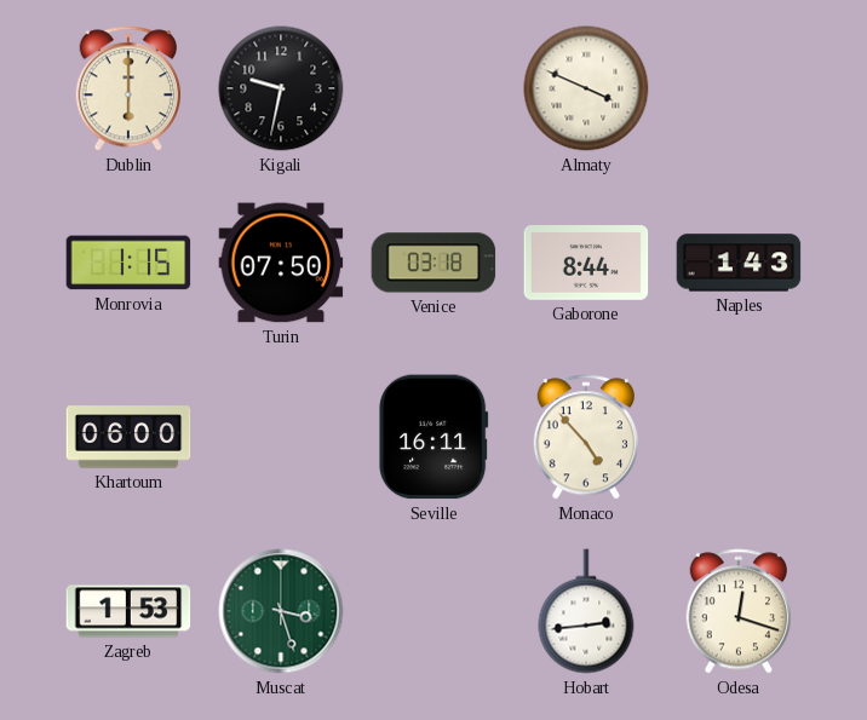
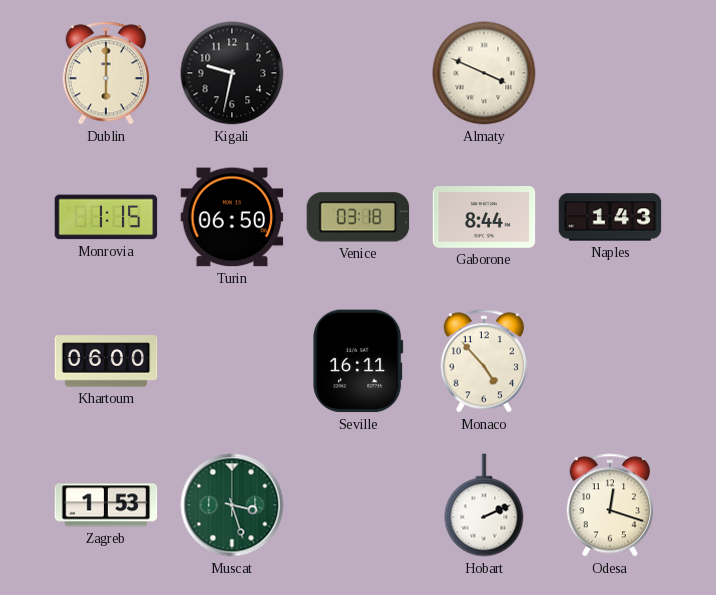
Turin: 07:50 -> 06:50 (232, 217)
Hobart: 2:44 -> 2:11 (484, 505)
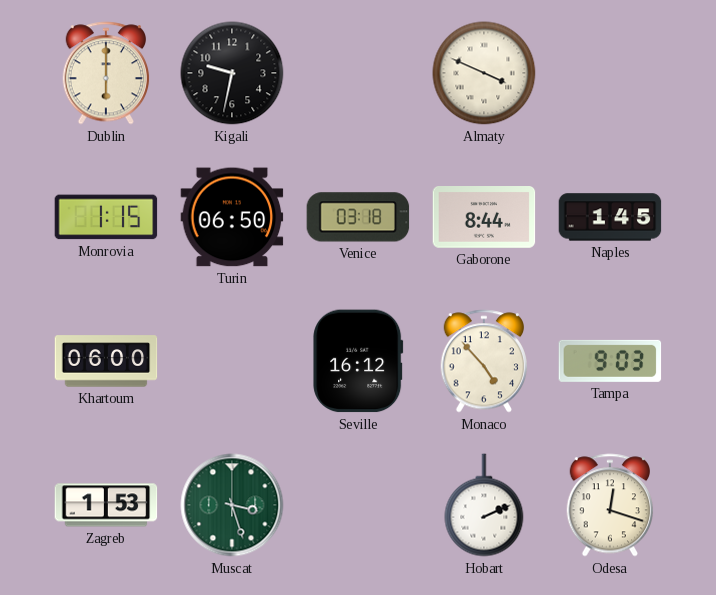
Naples: 1:43 -> 1:45 (610, 217)
Seville: 16:11 -> 16:12 (358, 361)
Tampa: none -> 9:03 (610, 361)
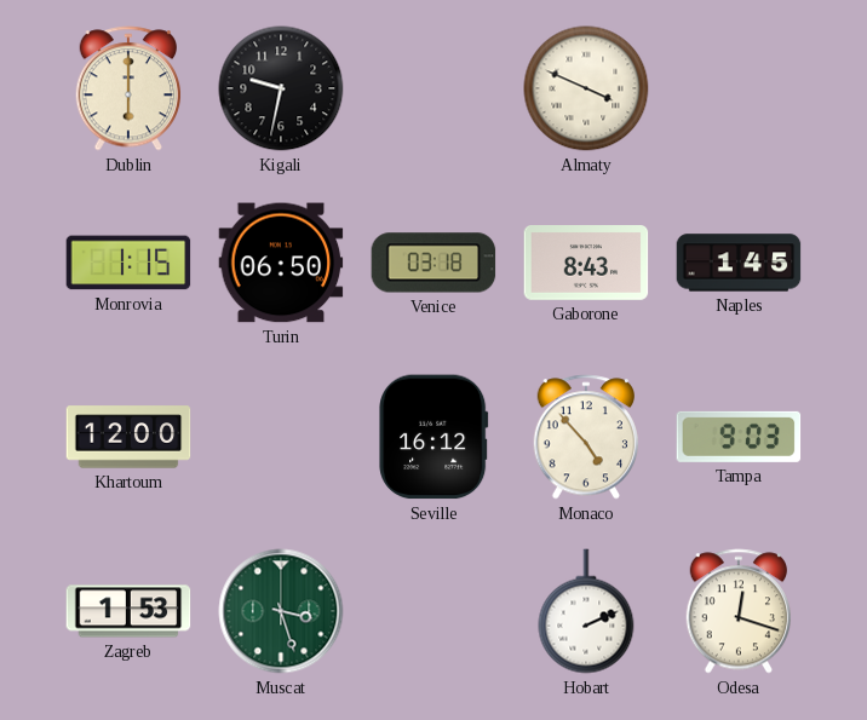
Gaborone: 8:44 -> 8:43 (586, 264)
Khartoum: 06:00 -> 12:00 (128, 437)
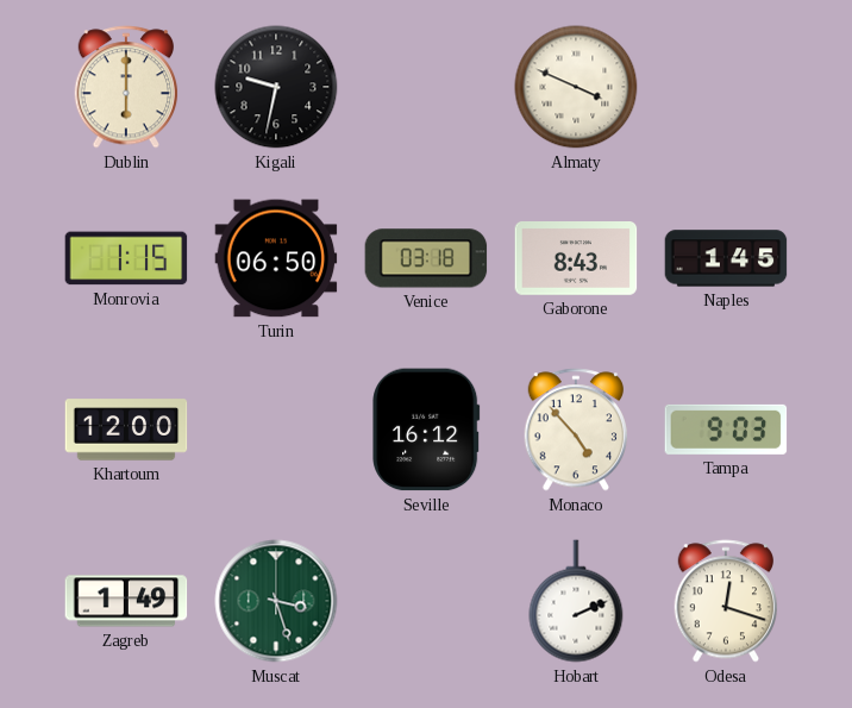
Zagreb: 1:53 -> 1:49 (126, 601)
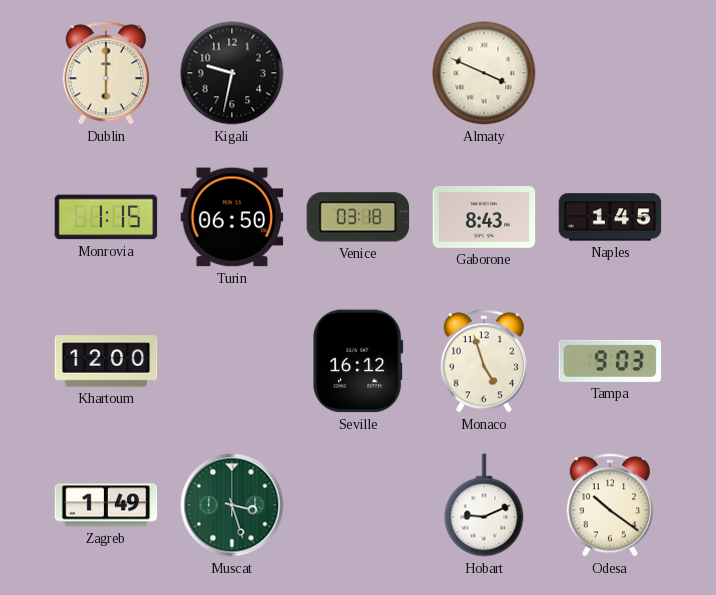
Monaco: 4:53 -> 4:57 (484, 361)
Hobart: 2:11 -> 9:11 (484, 505)
Odesa: 12:18 -> 10:21 (610, 505)
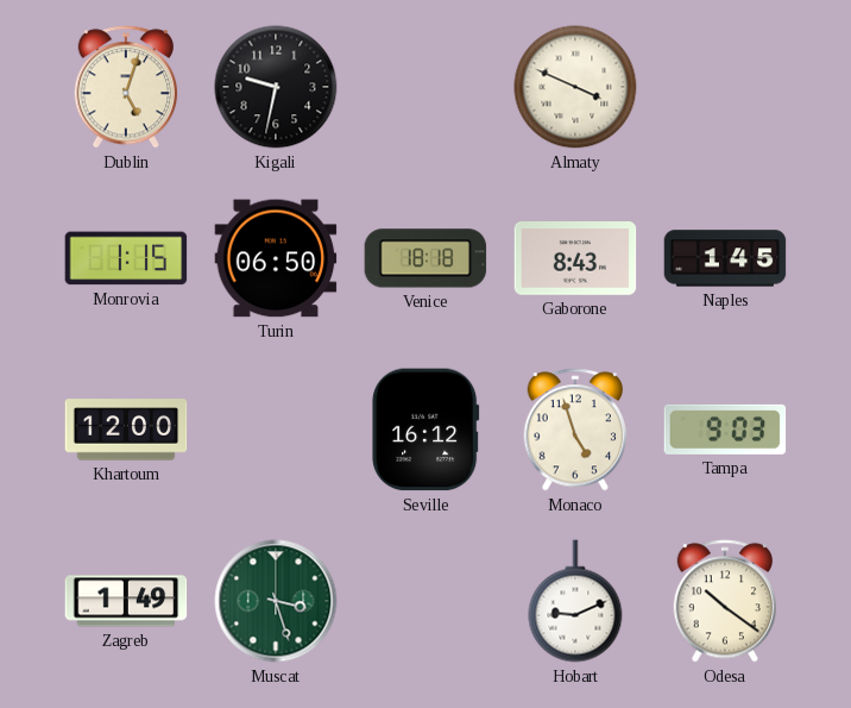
Dublin: 6:00 -> 5:03 (126, 87)
Venice: 03:18 -> 18:18 (425, 258)
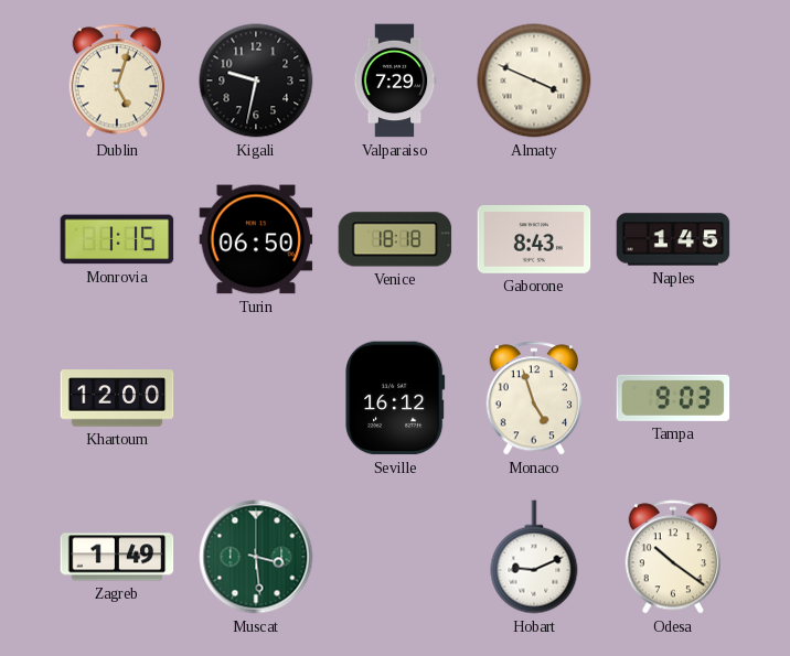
Valparaiso: none -> 7:29 (395, 80)
Muscat: 3:27 -> 3:29 (256, 557)
